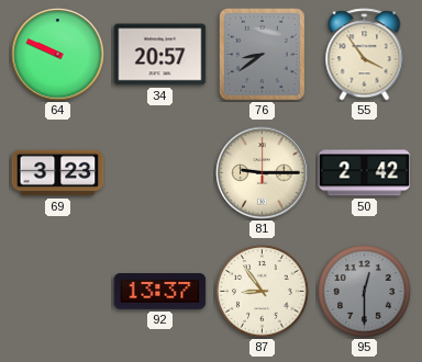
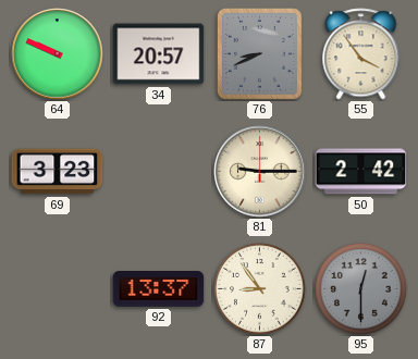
76: 8:39 -> 8:41 (260, 54)
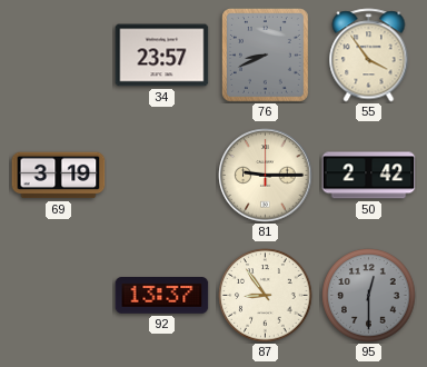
64: 9:49 -> none (58, 54)
34: 20:57 -> 23:57 (162, 56)
69: 3:23 -> 3:19 (59, 176)
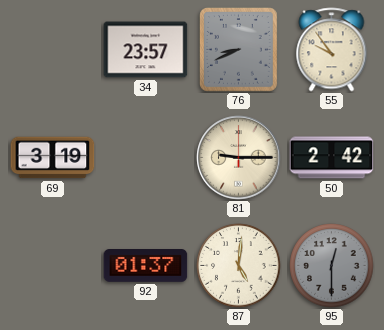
55: 3:54 -> 9:54 (332, 50)
92: 13:37 -> 01:37 (146, 266)
87: 8:54 -> 5:01 (239, 266)
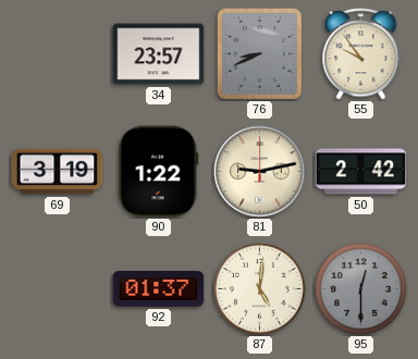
90: none -> 1:22 (159, 172)
81: 9:15 -> 9:13 (260, 172)
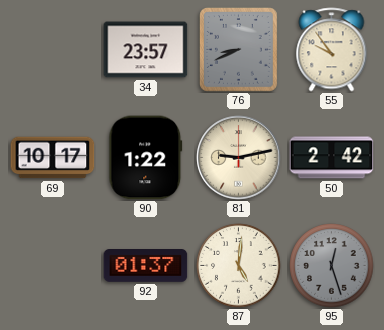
69: 3:19 -> 10:17 (53, 158)
95: 12:30 -> 12:27 (332, 266)
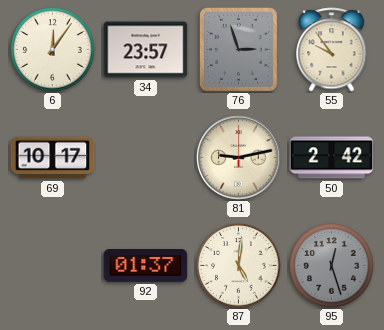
6: none -> 12:06 (53, 50)
76: 8:41 -> 2:57 (239, 50)
90: 1:22 -> none (146, 158)
